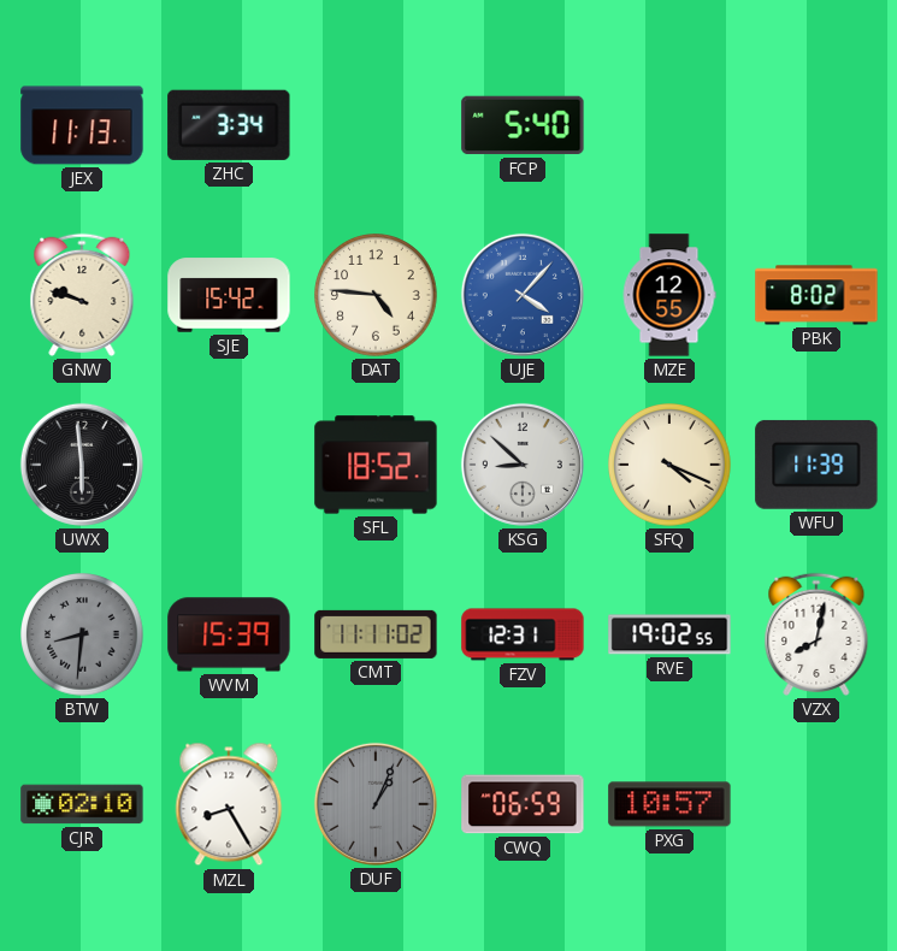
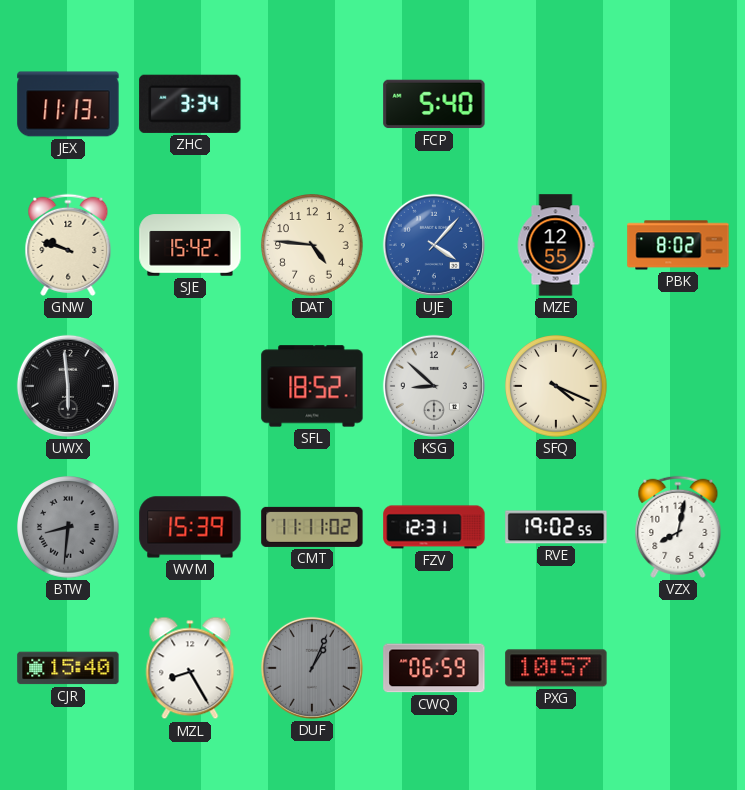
WFU: 11:39 -> none (816, 465)
CJR: 02:10 -> 15:40 (68, 668)
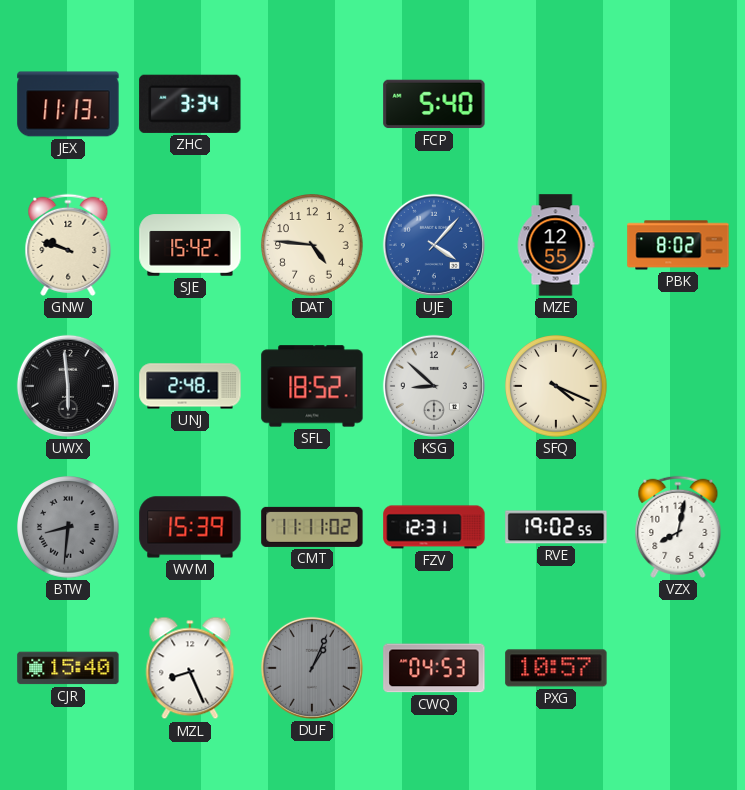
UNJ: none -> 2:48 (190, 386)
MZL: 8:25 -> 8:26 (190, 668)
CWQ: 06:59 -> 04:53 (434, 668)
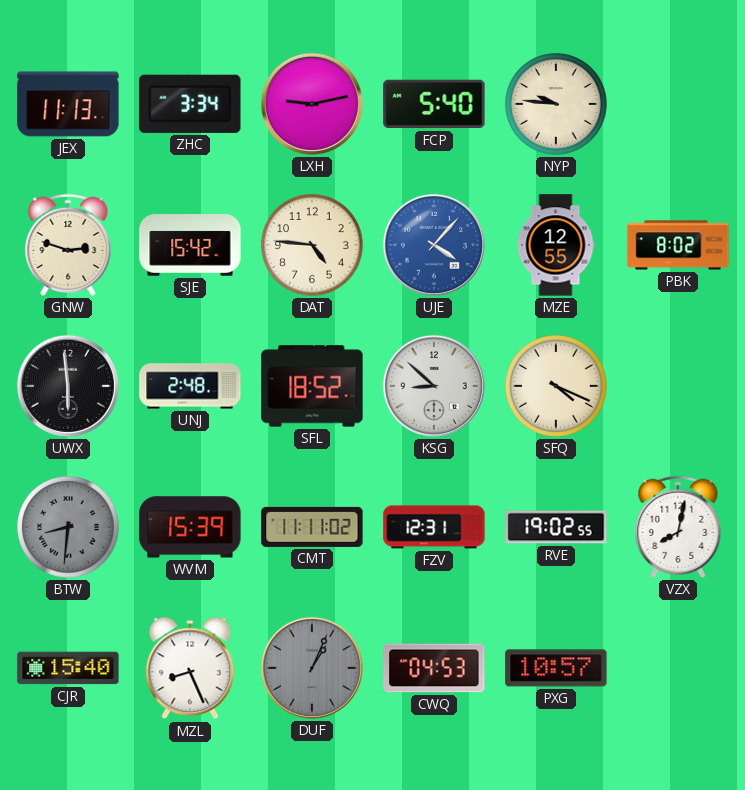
LXH: none -> 9:13 (312, 104)
NYP: none -> 9:46 (556, 104)
GNW: 9:48 -> 2:48 (68, 245)
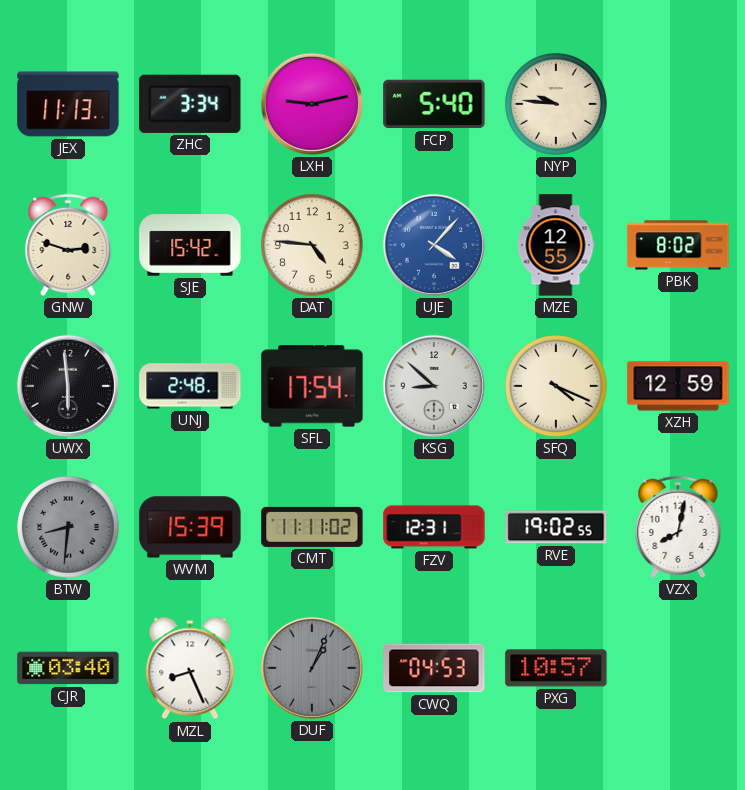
SFL: 18:52 -> 17:54 (312, 386)
XZH: none -> 12:59 (678, 386)
CJR: 15:40 -> 03:40 (68, 668)
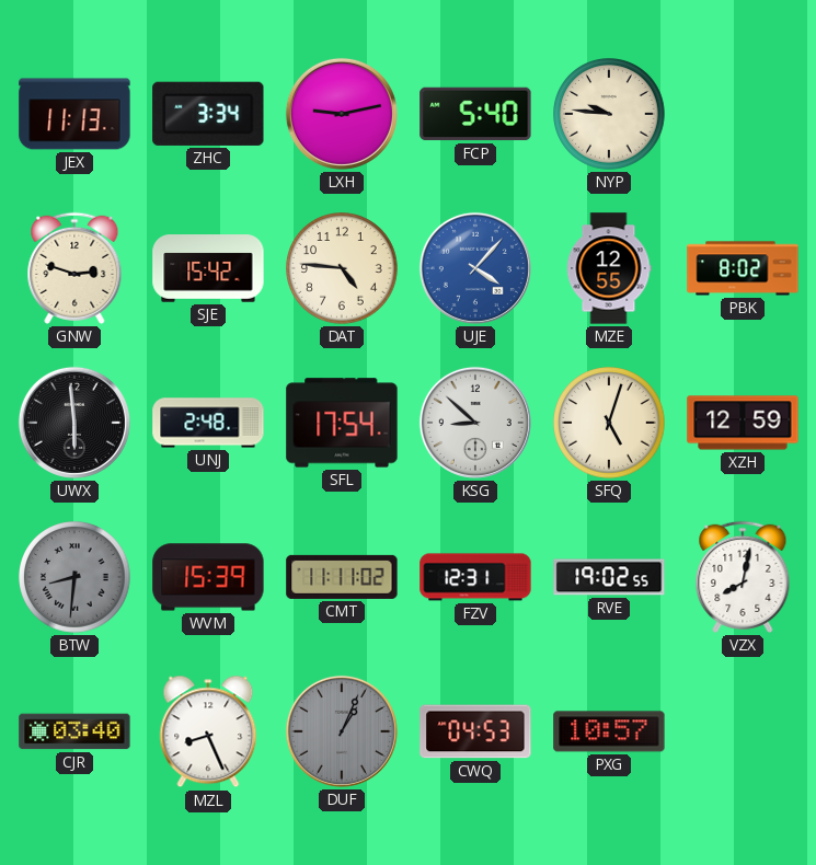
SFQ: 4:19 -> 5:03 (609, 423)
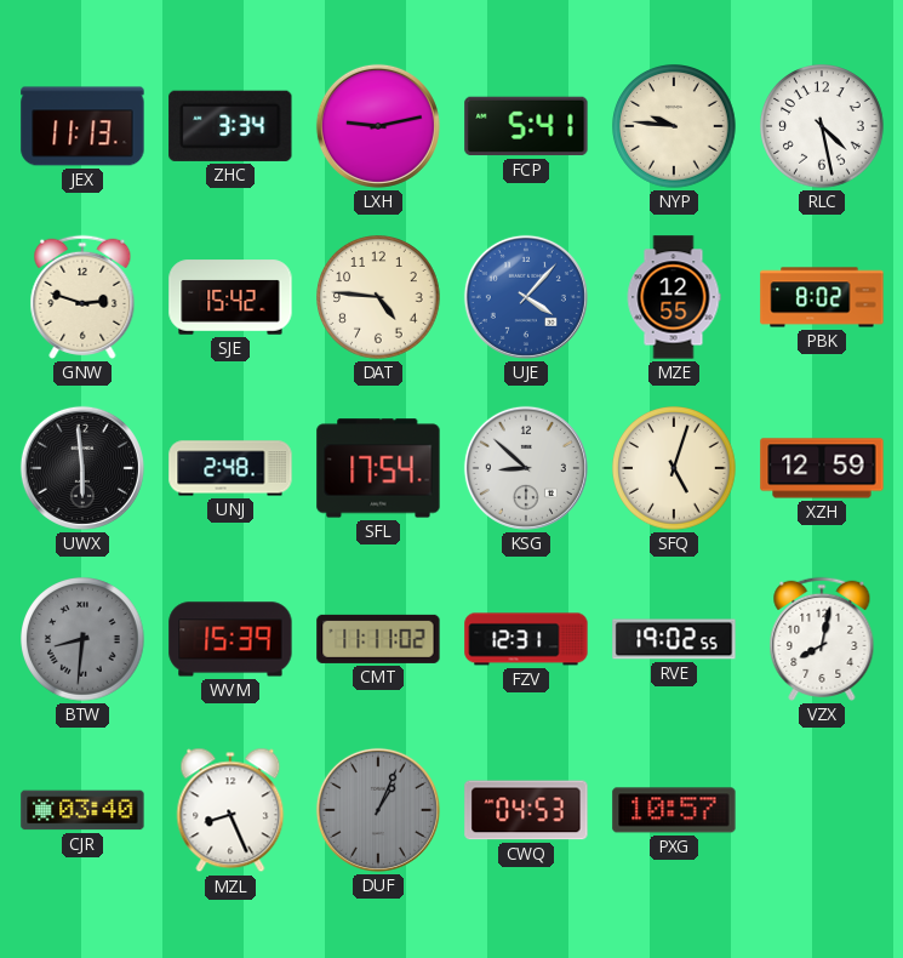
FCP: 5:40 -> 5:41 (526, 126)
RLC: none -> 4:28 (822, 126)
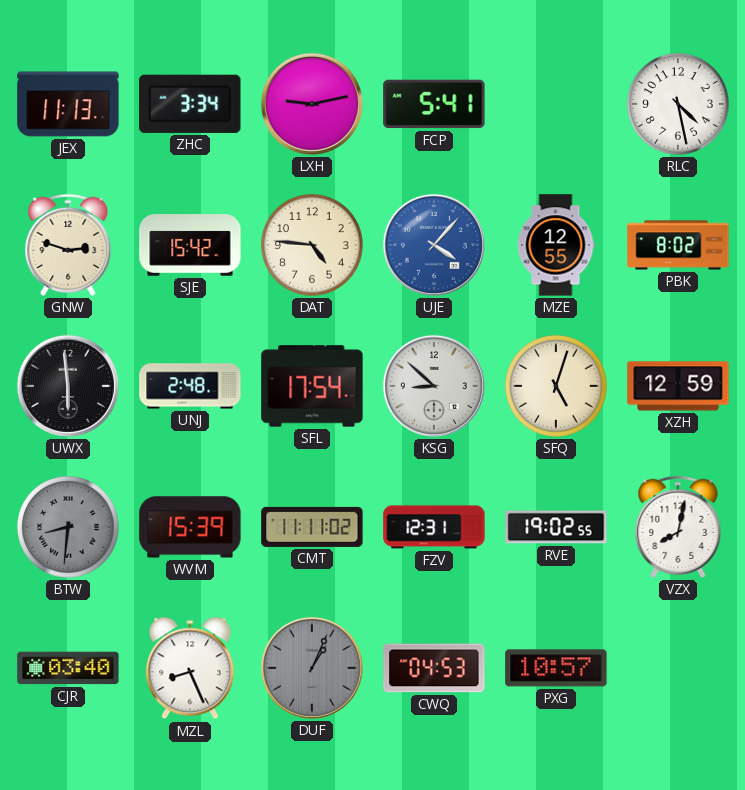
NYP: 9:46 -> none (674, 126)
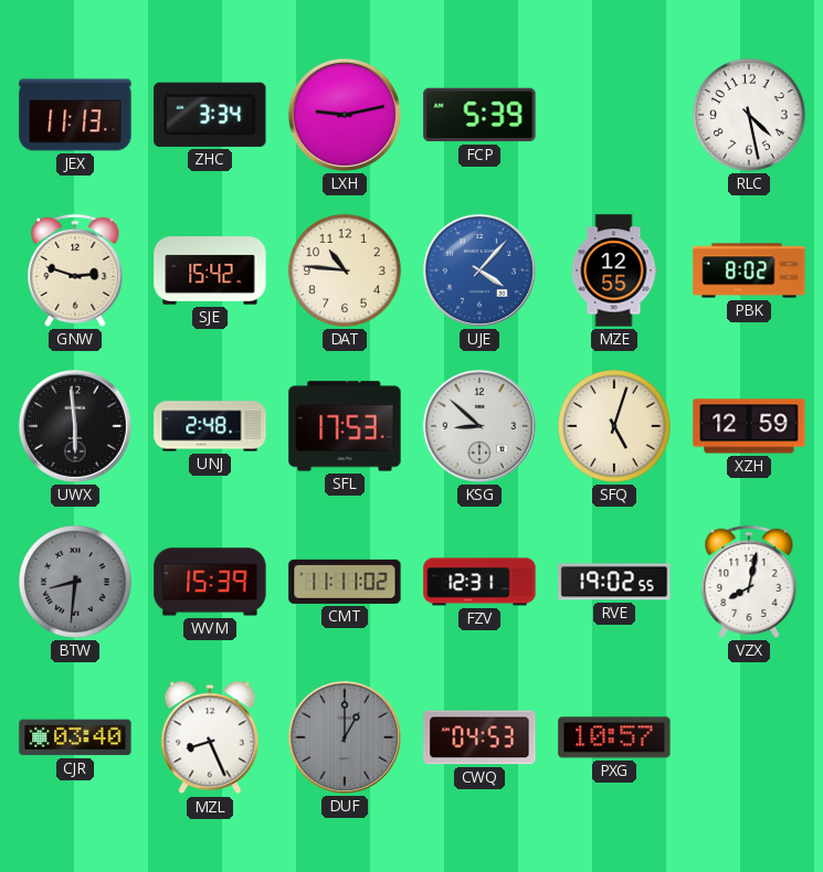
FCP: 5:41 -> 5:39 (479, 115)
DAT: 4:46 -> 10:46 (345, 270)
SFL: 17:54 -> 17:53 (345, 426)
DUF: 1:04 -> 1:00 (345, 737)
